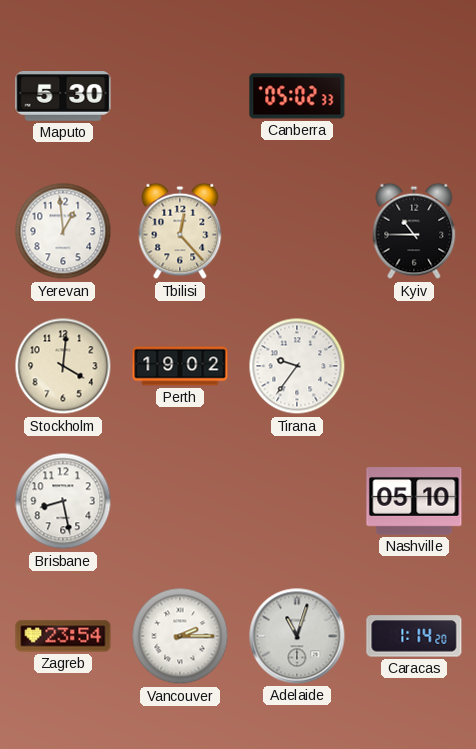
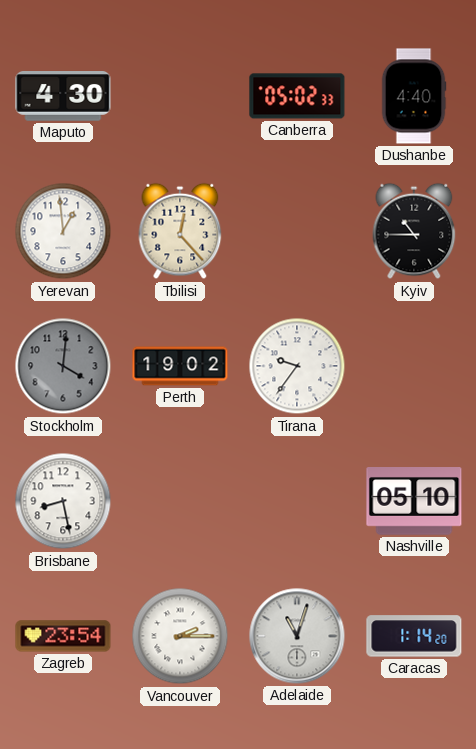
Maputo: 5:30 -> 4:30 (63, 96)
Dushanbe: none -> 4:40 (414, 96)
Stockholm dial: cream -> grey (63, 366)
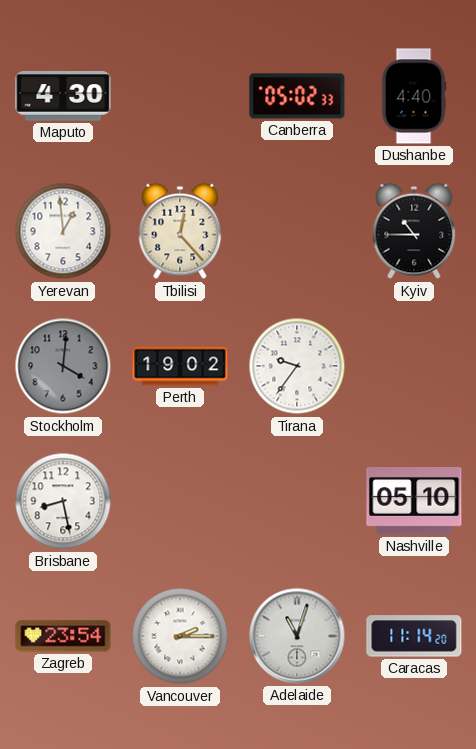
Caracas: 1:14 -> 11:14 (414, 636)
